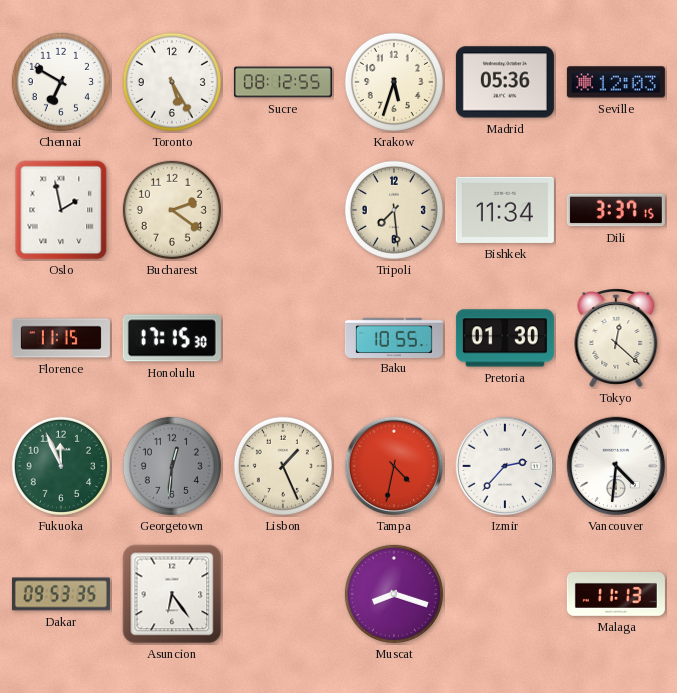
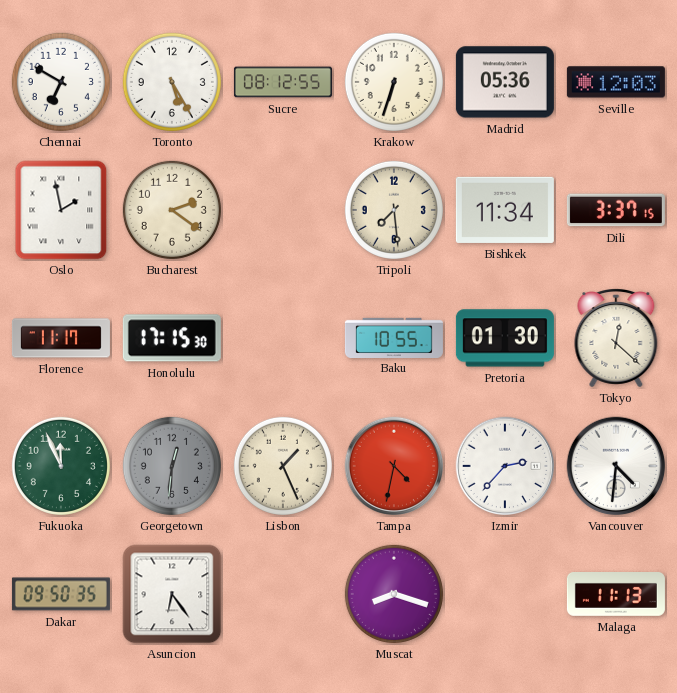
Krakow: 5:33 -> 6:33 (394, 82)
Florence: 11:15 -> 11:17 (61, 338)
Dakar: 09:53 -> 09:50 (61, 594)
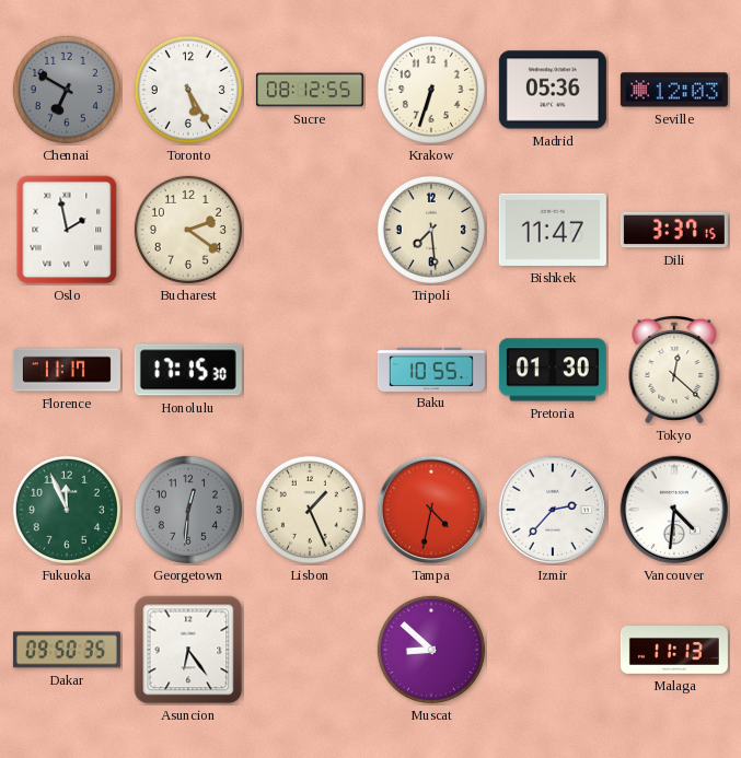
Chennai dial: white -> grey (67, 90)
Bishkek: 11:34 -> 11:47 (553, 230)
Muscat: 8:18 -> 8:52 (431, 650)
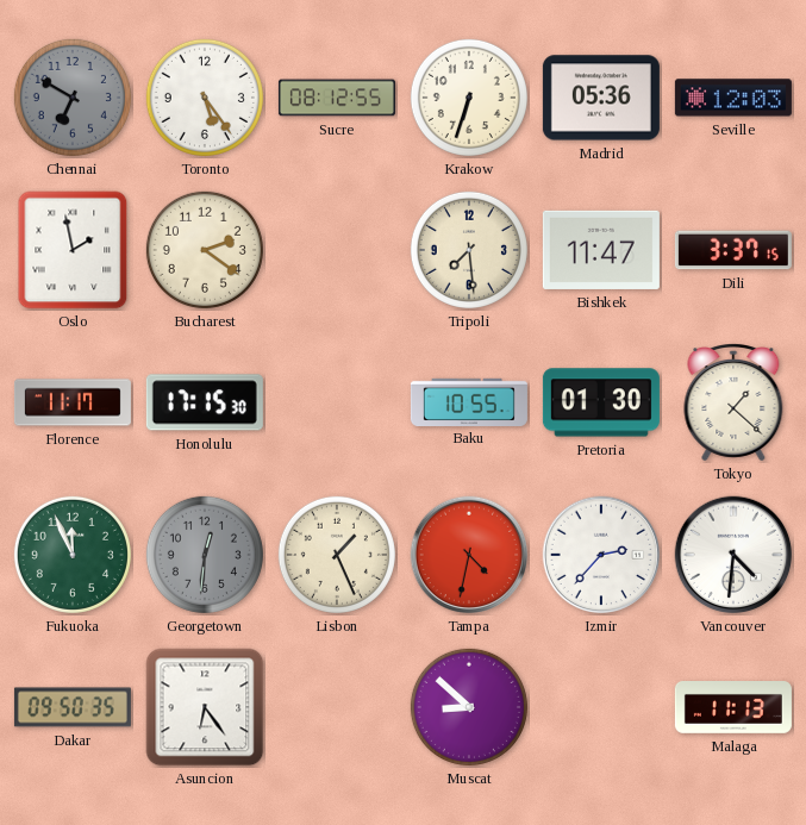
Toronto: 5:25 -> 5:24 (205, 98)
Tokyo: 12:22 -> 1:22 (733, 402)
